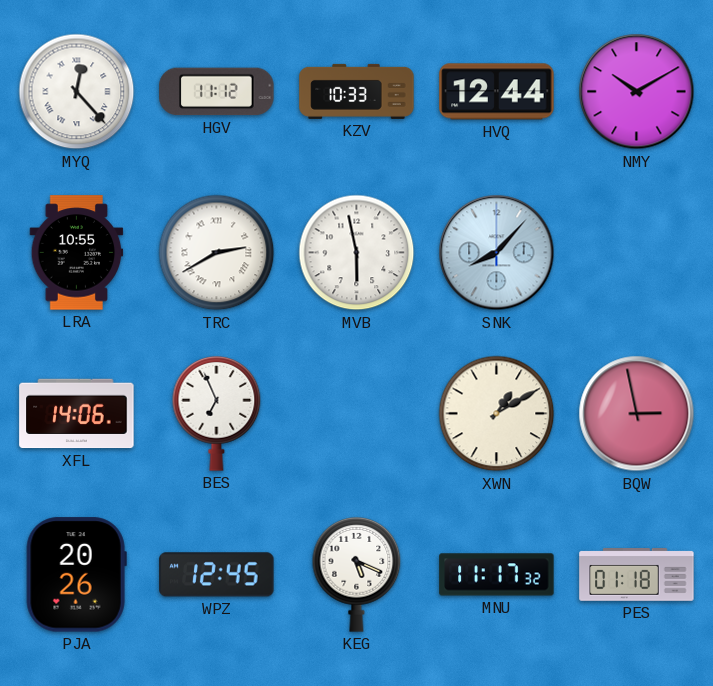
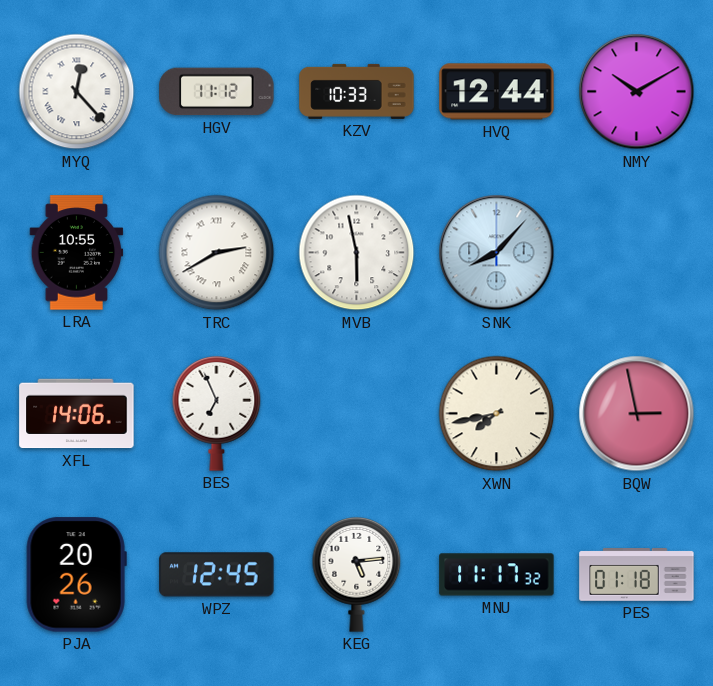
XWN: 1:10 -> 7:43 (497, 414)
KEG: 5:19 -> 5:14 (357, 575)
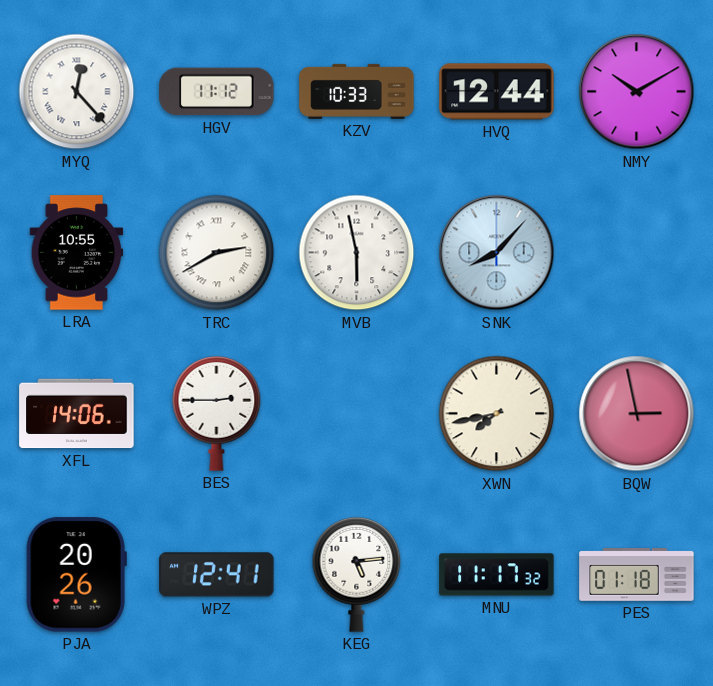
BES: 6:56 -> 2:45 (217, 414)
WPZ: 12:45 -> 12:41 (217, 575)
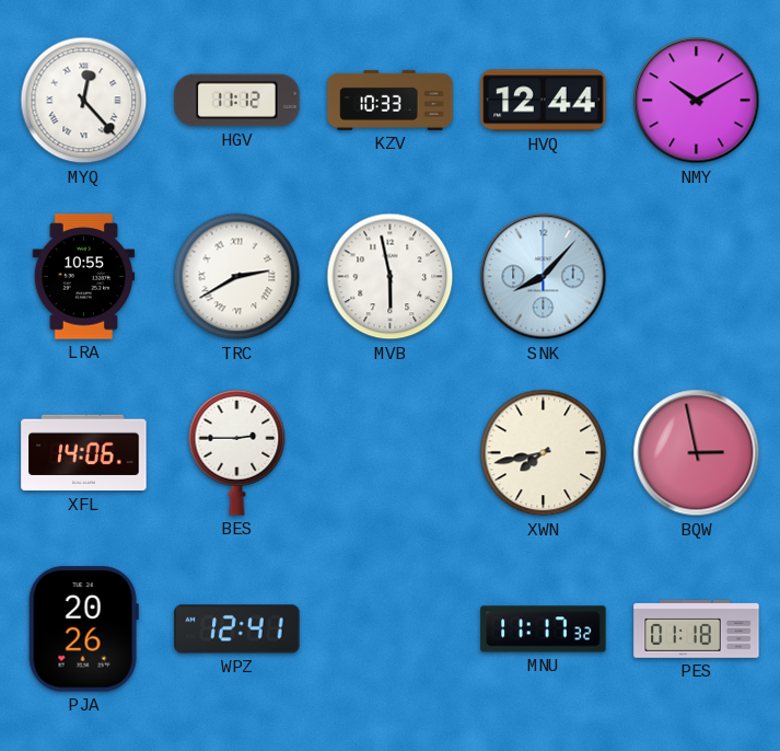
KEG: 5:14 -> none (357, 575)
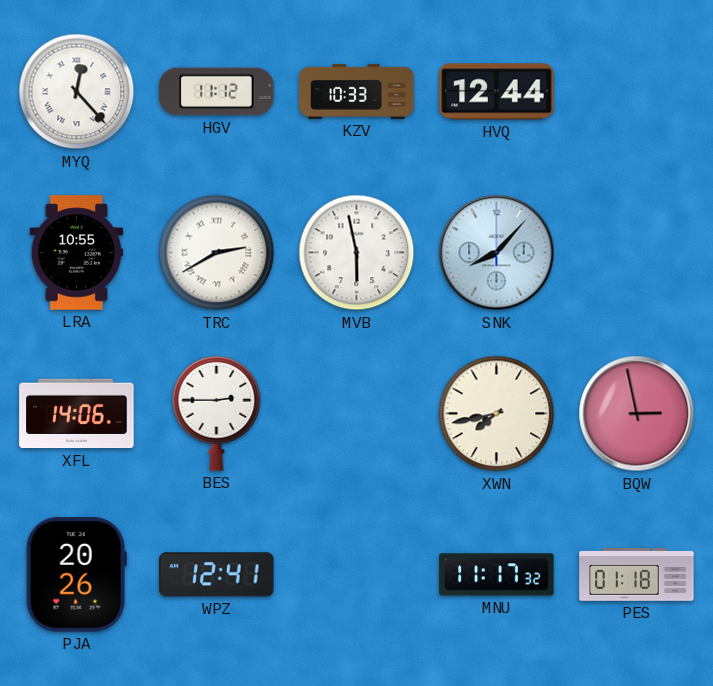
NMY: 10:10 -> none (697, 101)
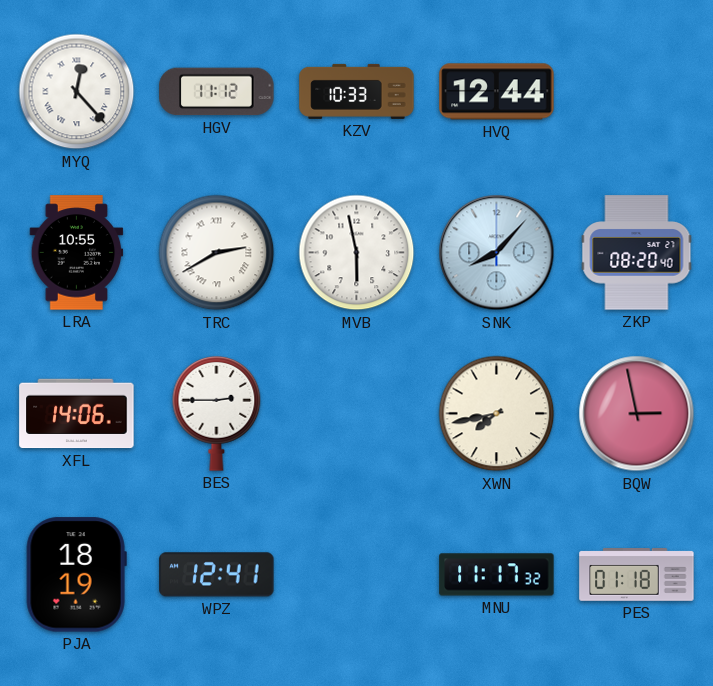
ZKP: none -> 08:20 (637, 253)
PJA: 20:26 -> 18:19 (76, 575)
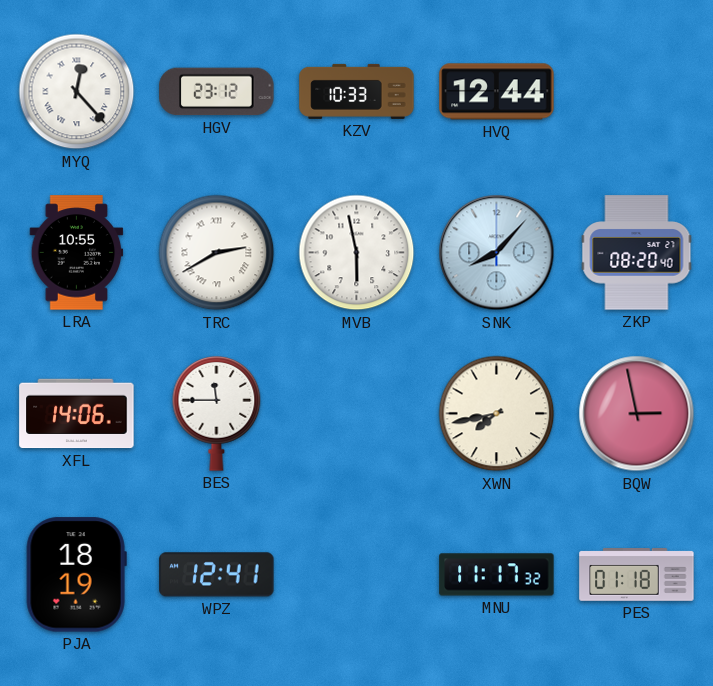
HGV: 11:12 -> 23:12 (217, 92)
BES: 2:45 -> 11:45 (217, 414)
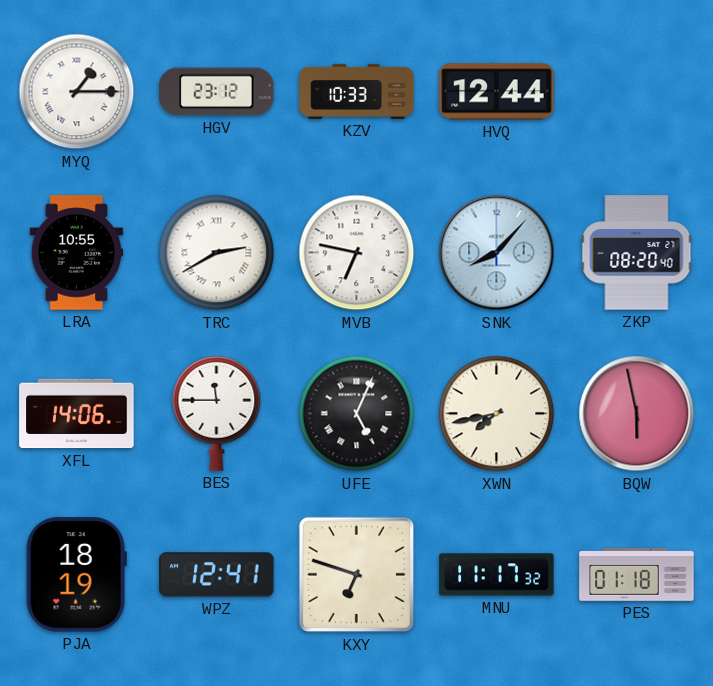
MYQ: 12:23 -> 1:15 (77, 92)
MVB: 5:58 -> 6:47 (357, 253)
UFE: none -> 5:04 (357, 414)
BQW: 2:58 -> 5:58 (637, 414)
KXY: none -> 6:48 (357, 575)
